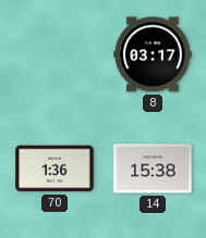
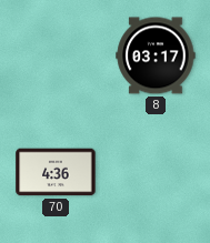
70: 1:36 -> 4:36 (56, 172)
14: 15:38 -> none (153, 168)
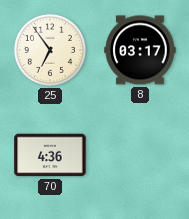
25: none -> 6:54 (50, 50)
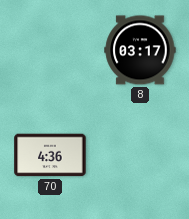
25: 6:54 -> none (50, 50)
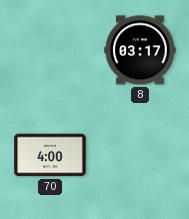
70: 4:36 -> 4:00 (50, 155)
